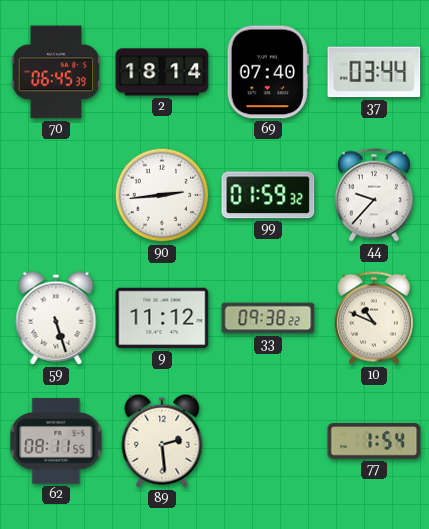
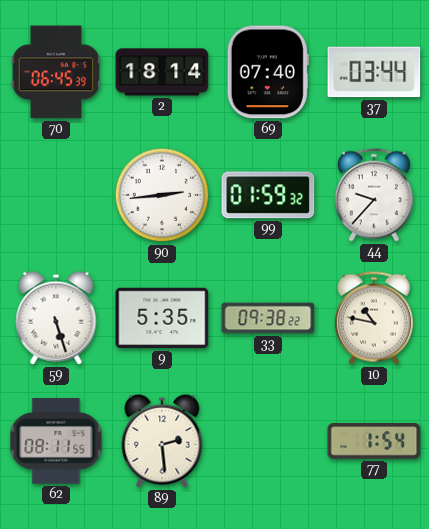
9: 11:12 -> 5:35 (162, 318)
10: 10:49 -> 10:47 (374, 318)
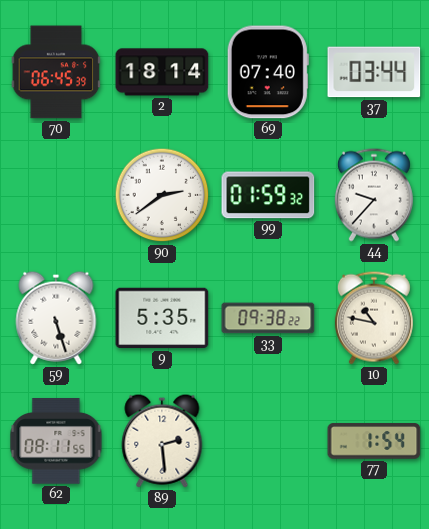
90: 2:44 -> 2:39 (162, 195)
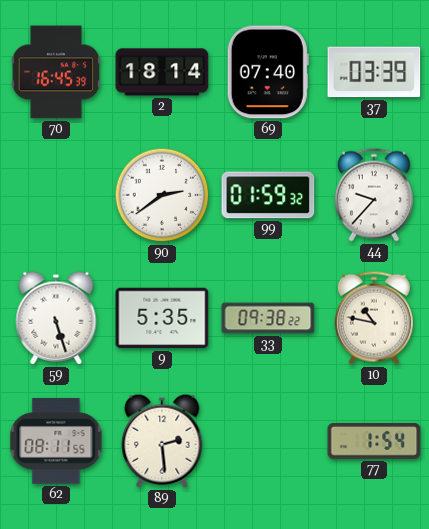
70: 06:45 -> 16:45 (56, 72)
37: 03:44 -> 03:39 (374, 72)
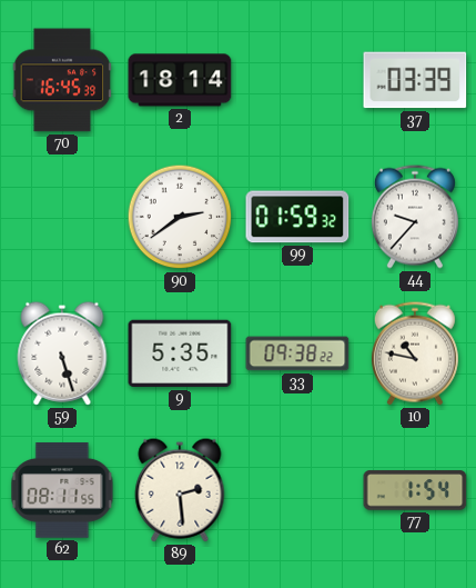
69: 07:40 -> none (268, 72)
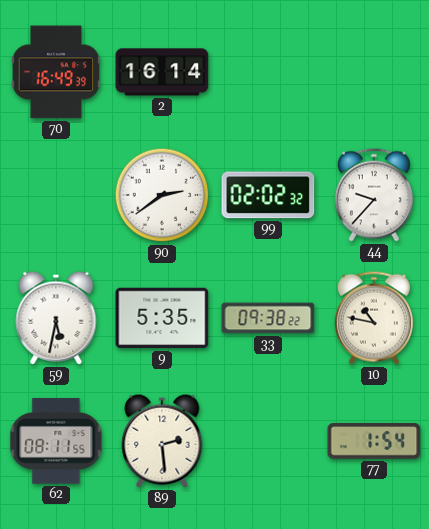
70: 16:45 -> 16:49 (56, 72)
2: 18:14 -> 16:14 (162, 72)
37: 03:39 -> none (415, 80)
99: 01:59 -> 02:02 (268, 195)
59: 5:27 -> 5:32 (56, 318)
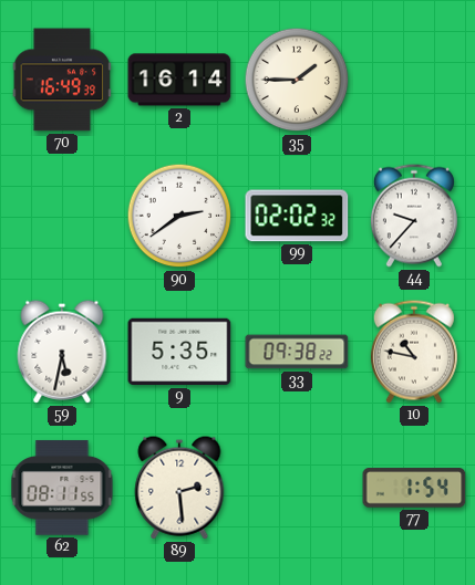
35: none -> 1:45 (297, 80)
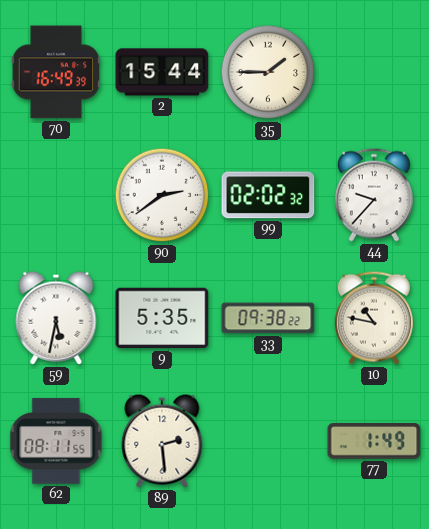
2: 16:14 -> 15:44 (162, 72)
77: 1:54 -> 1:49 (374, 441)
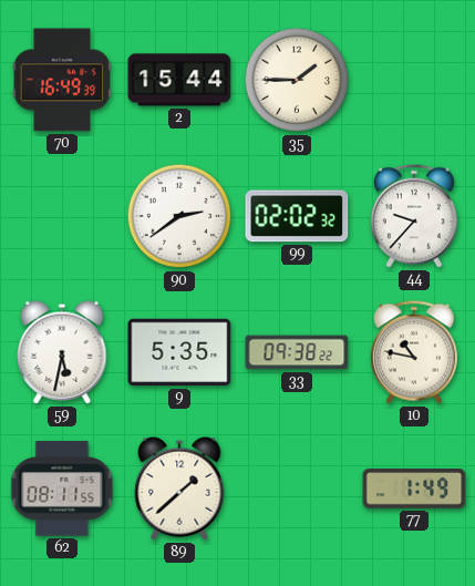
89: 2:29 -> 1:38 (179, 489)
